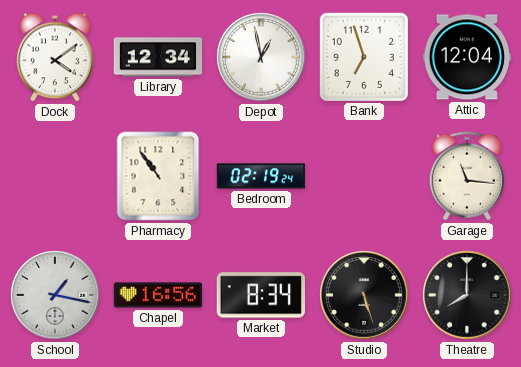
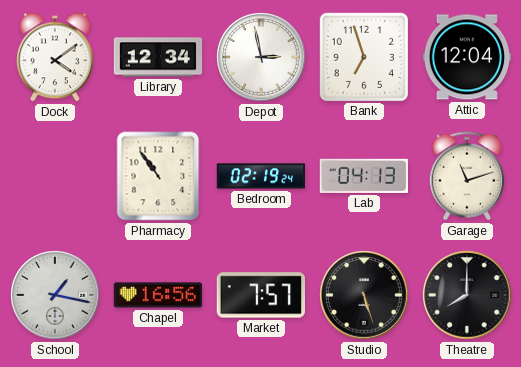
Depot: 12:58 -> 2:58 (261, 57)
Lab: none -> 04:13 (363, 176)
Garage: 11:16 -> 11:12 (467, 176)
Market: 8:34 -> 7:57 (260, 295)
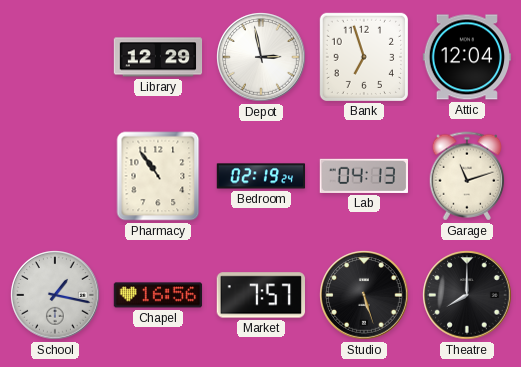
Dock: 4:09 -> none (55, 57)
Library: 12:34 -> 12:29 (158, 57)
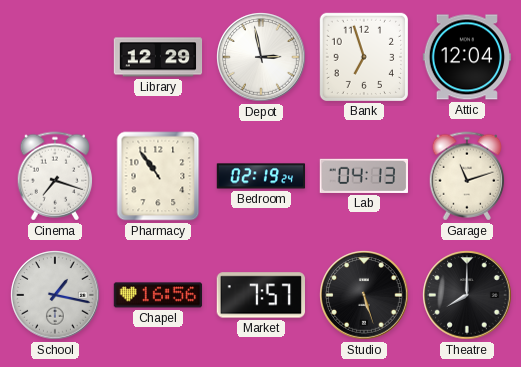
Cinema: none -> 7:18 (55, 176)
